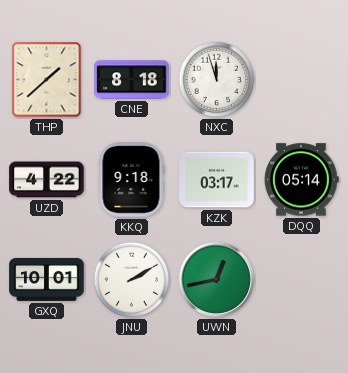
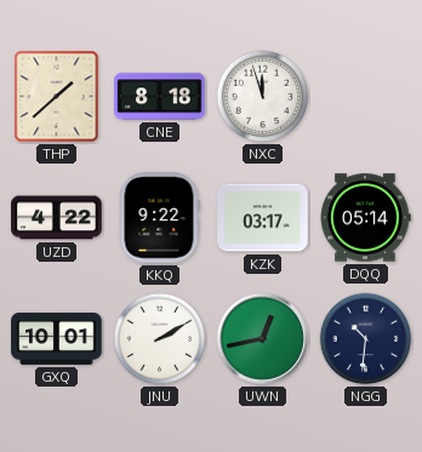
KKQ: 9:18 -> 9:22 (159, 218)
NGG: none -> 10:31 (366, 339)
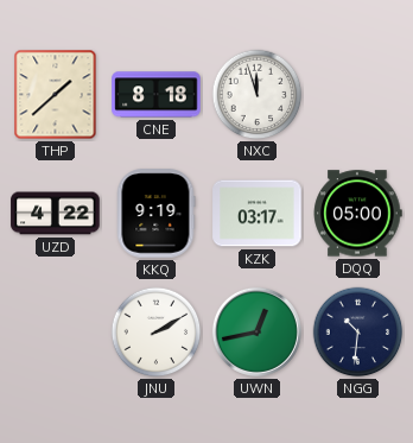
KKQ: 9:22 -> 9:19 (155, 214)
DQQ: 05:14 -> 05:00 (357, 214)
GXQ: 10:01 -> none (57, 338)
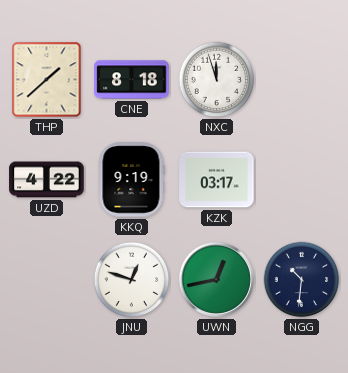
DQQ: 05:00 -> none (357, 214)
JNU: 2:10 -> 12:48 (132, 280)
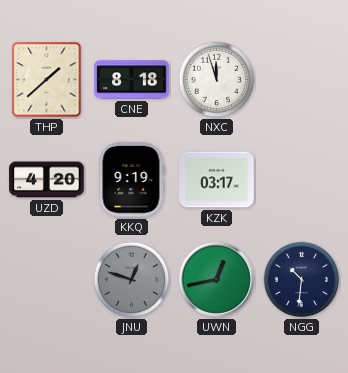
UZD: 4:22 -> 4:20 (47, 180)
JNU dial: white -> grey (132, 280)
